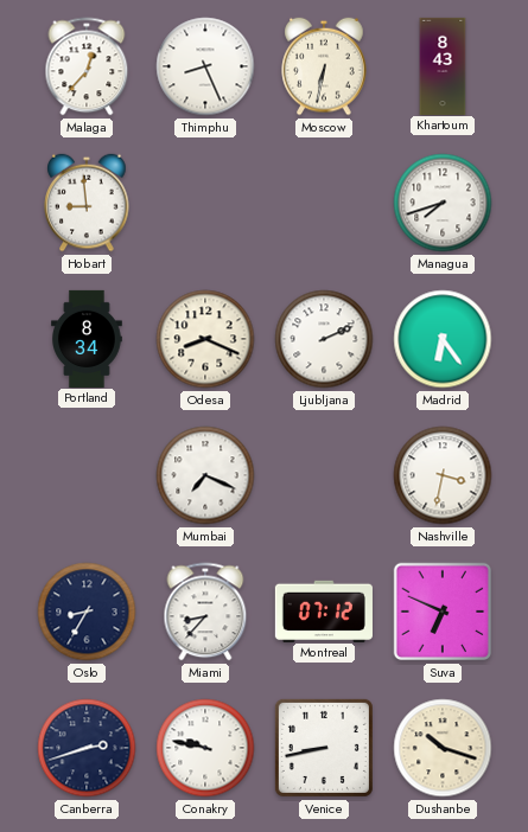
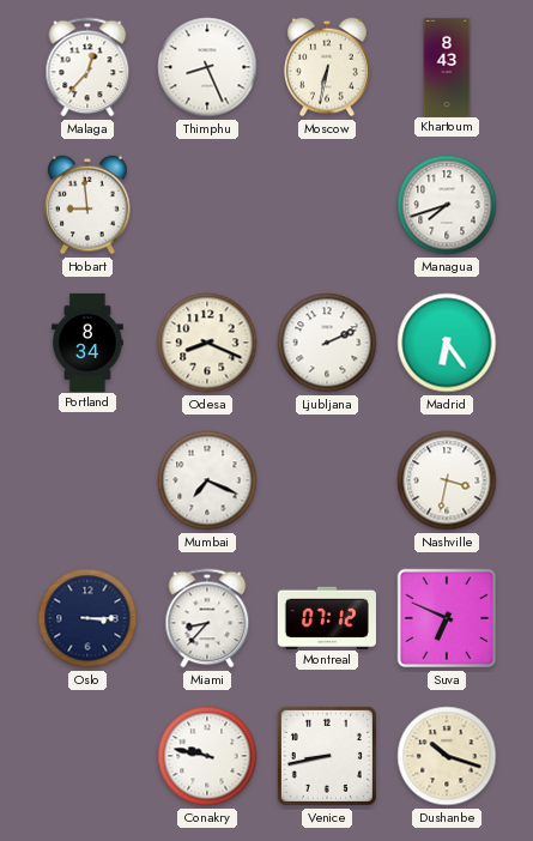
Oslo: 8:35 -> 3:15 (87, 618)
Canberra: 2:42 -> none (87, 748)
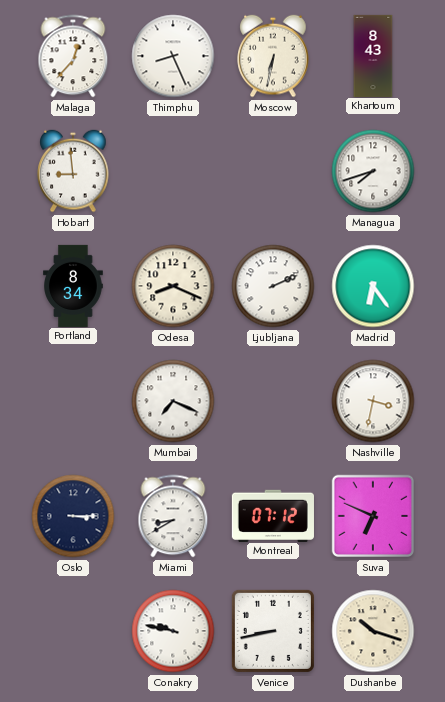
Miami: 8:37 -> 8:40 (173, 516)
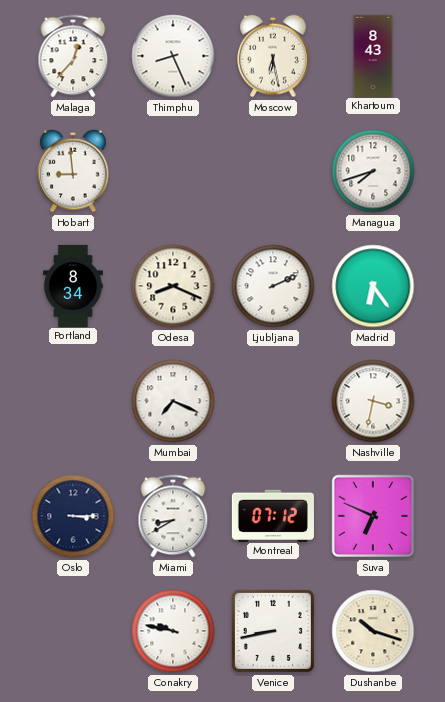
Moscow: 6:32 -> 6:28 (273, 56)
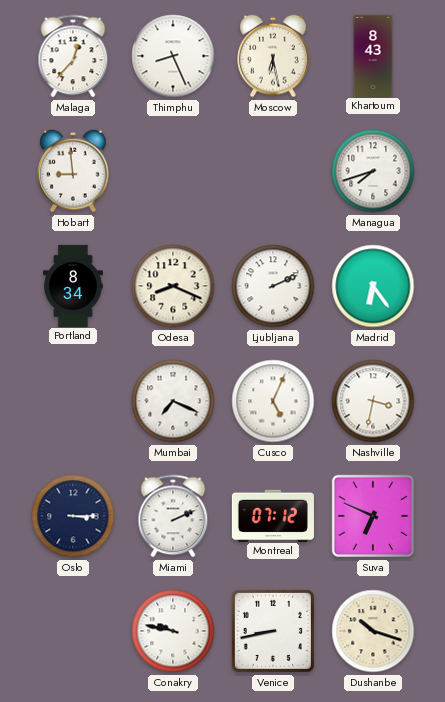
Cusco: none -> 5:04 (273, 401)
Miami: 8:40 -> 2:11 (173, 516)
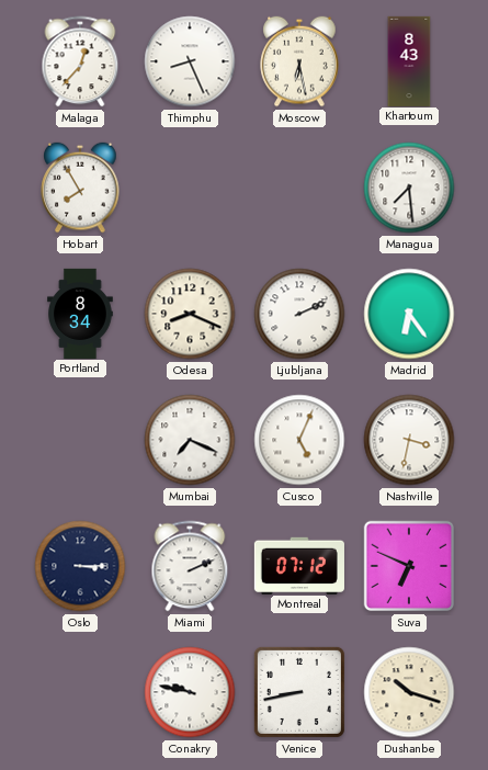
Hobart: 8:59 -> 7:55 (80, 188)
Managua: 7:42 -> 7:29 (409, 188)
